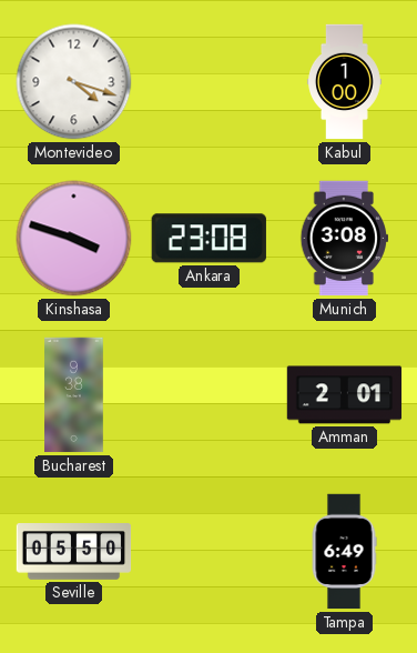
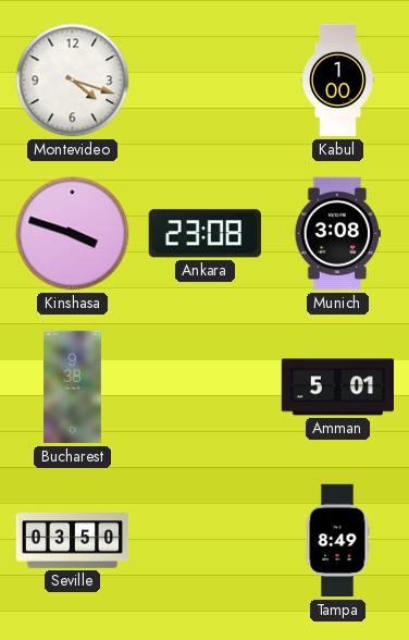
Amman: 2:01 -> 5:01 (338, 387)
Seville: 05:50 -> 03:50 (73, 541)
Tampa: 6:49 -> 8:49 (337, 541)
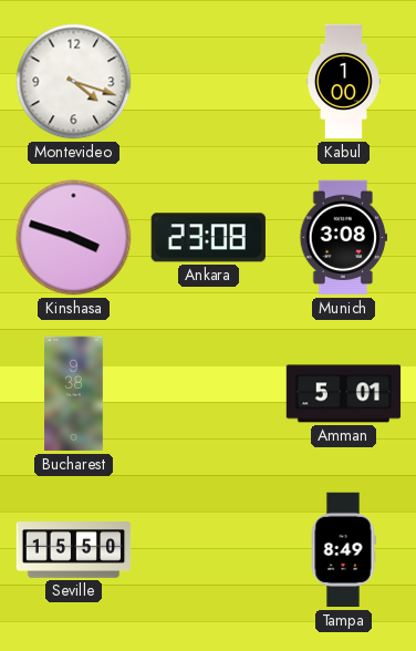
Seville: 03:50 -> 15:50 (74, 550)
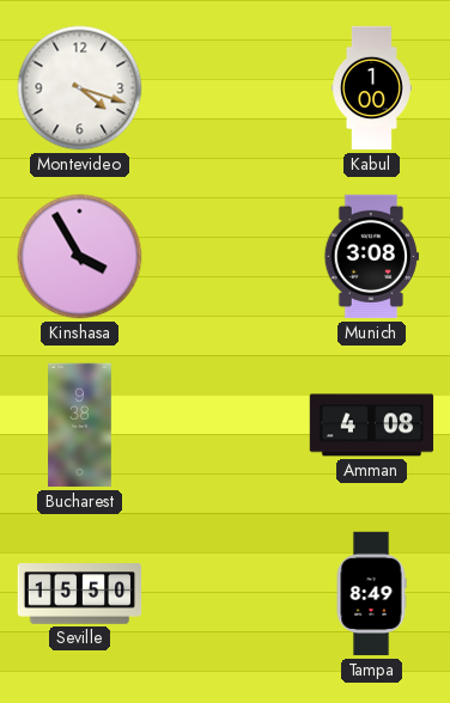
Kinshasa: 3:48 -> 3:55 (80, 257)
Ankara: 23:08 -> none (208, 238)
Amman: 5:01 -> 4:08 (372, 426)
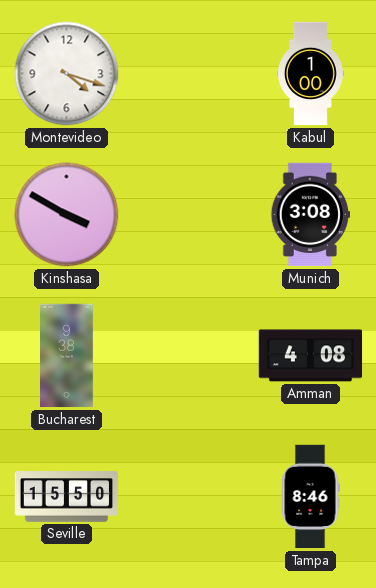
Kinshasa: 3:55 -> 3:50 (67, 215)
Tampa: 8:49 -> 8:46 (310, 497)
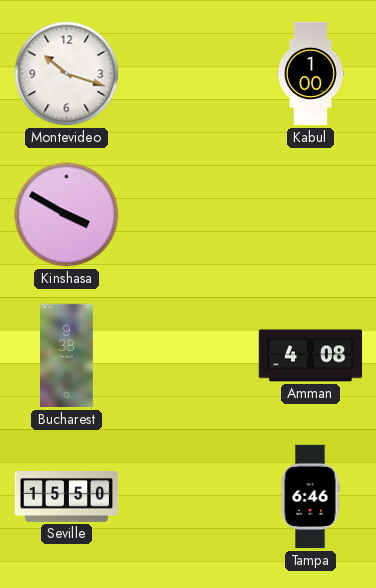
Montevideo: 4:18 -> 10:18 (67, 74)
Munich: 3:08 -> none (310, 215)
Tampa: 8:46 -> 6:46 (310, 497)
